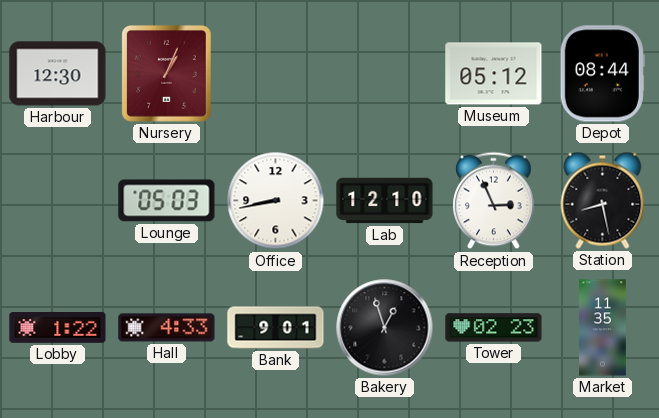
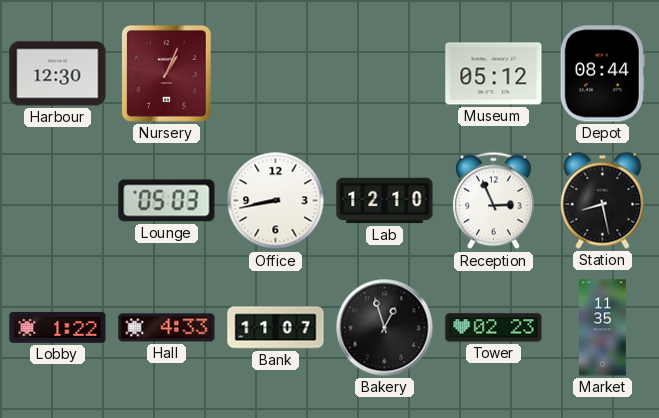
Bank: 9:01 -> 11:07 (276, 328)
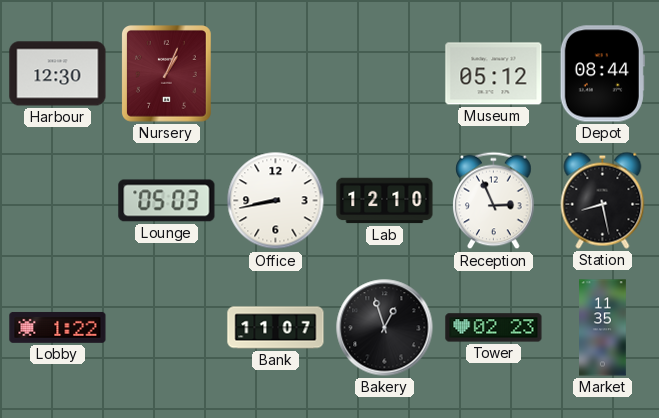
Hall: 4:33 -> none (167, 328)
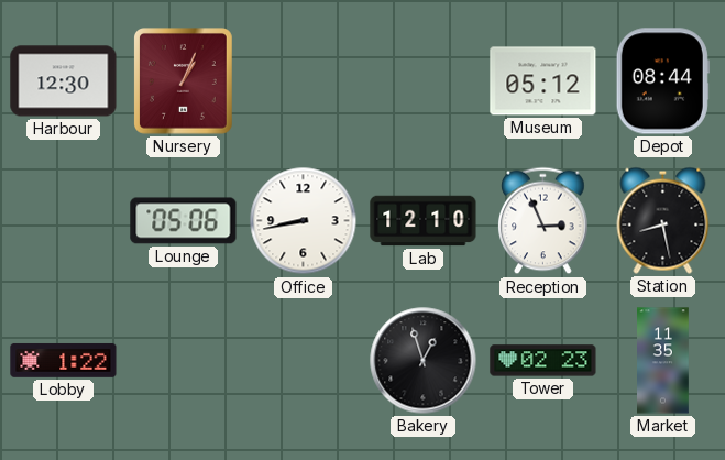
Lounge: 05:03 -> 05:06 (184, 221)
Bank: 11:07 -> none (276, 328)
